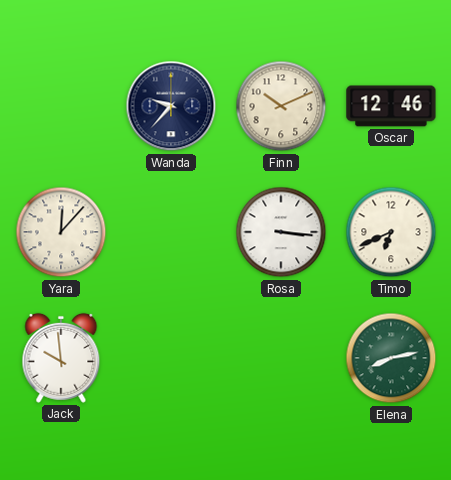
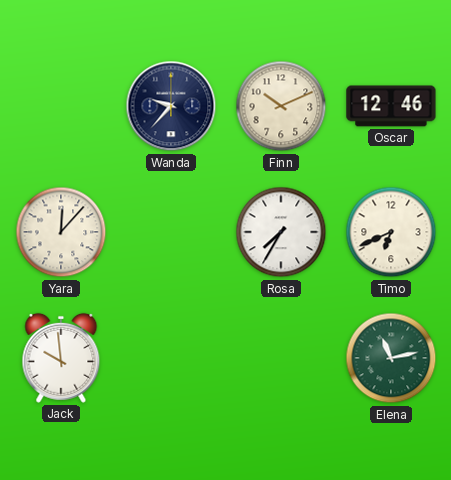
Rosa: 3:16 -> 7:35 (281, 232)
Elena: 8:13 -> 11:13 (391, 358)
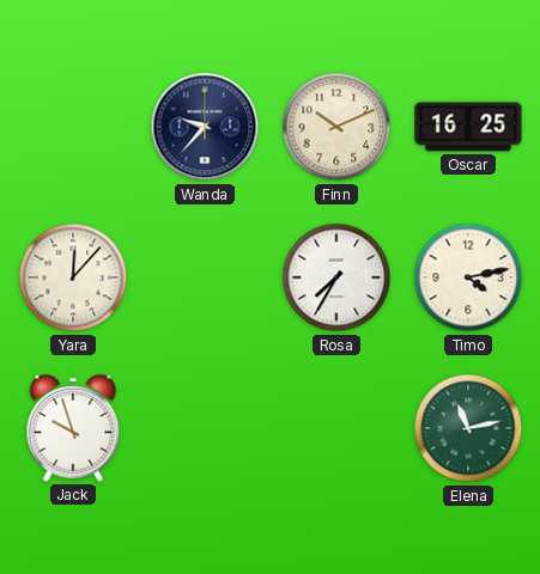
Oscar: 12:46 -> 16:25 (468, 127)
Timo: 6:41 -> 4:13 (468, 277)
Jack: 9:59 -> 9:57 (73, 428)
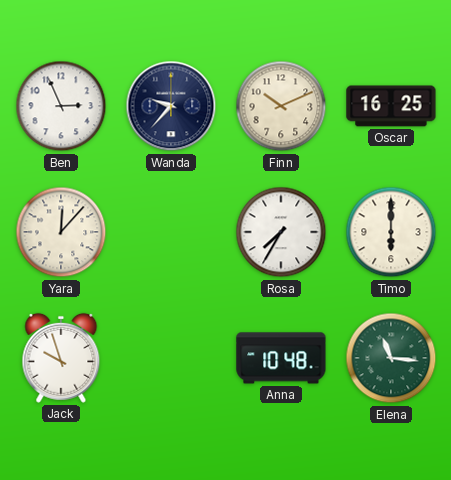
Ben: none -> 2:56 (61, 106)
Timo: 4:13 -> 6:00 (391, 232)
Anna: none -> 10:48 (281, 358)
Elena: 11:13 -> 11:16 (391, 358)
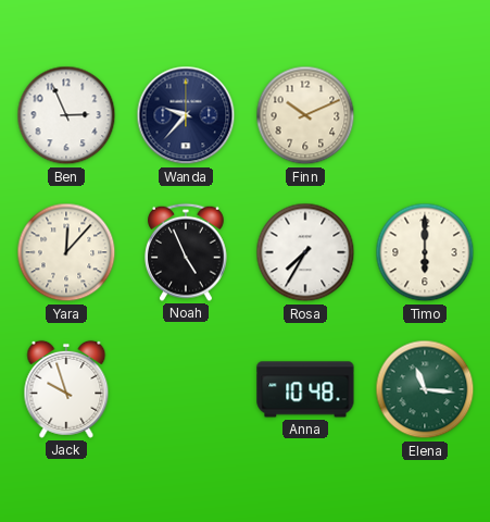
Oscar: 16:25 -> none (391, 106)
Noah: none -> 4:56 (187, 252)
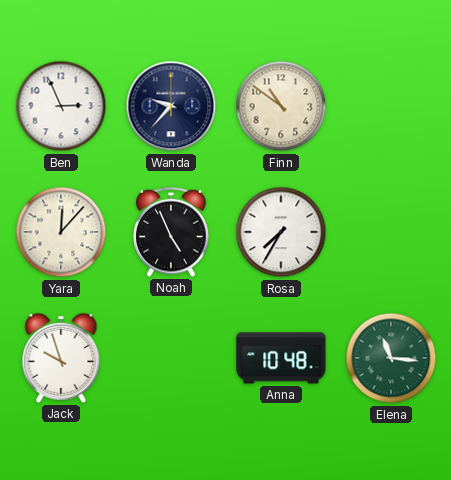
Finn: 10:11 -> 10:51 (281, 106)
Timo: 6:00 -> none (425, 252)
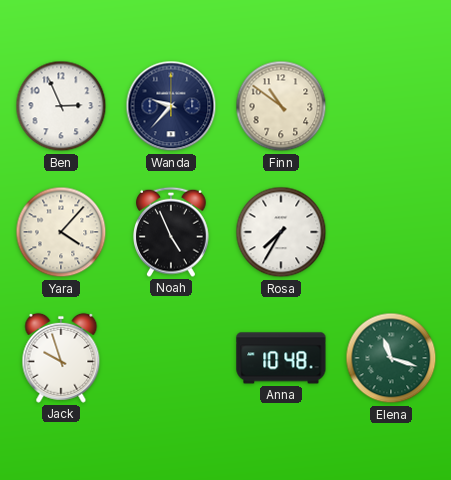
Yara: 12:07 -> 4:07 (61, 232)
Elena: 11:16 -> 11:18 (391, 358)
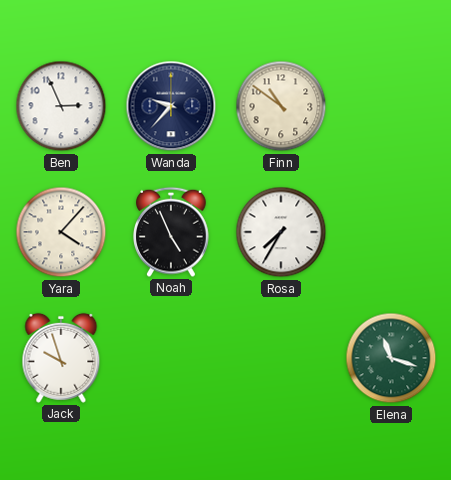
Anna: 10:48 -> none (281, 358)
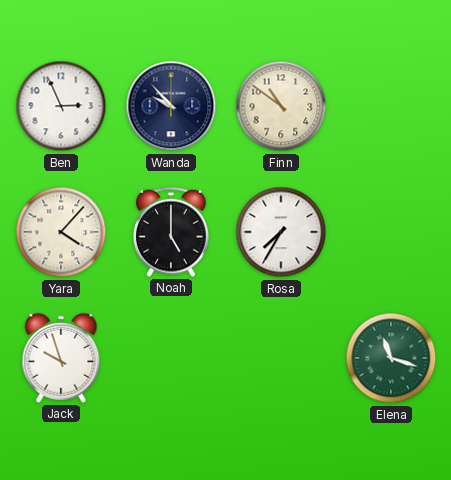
Wanda: 9:37 -> 9:53 (171, 106)
Noah: 4:56 -> 5:00 (172, 232)
